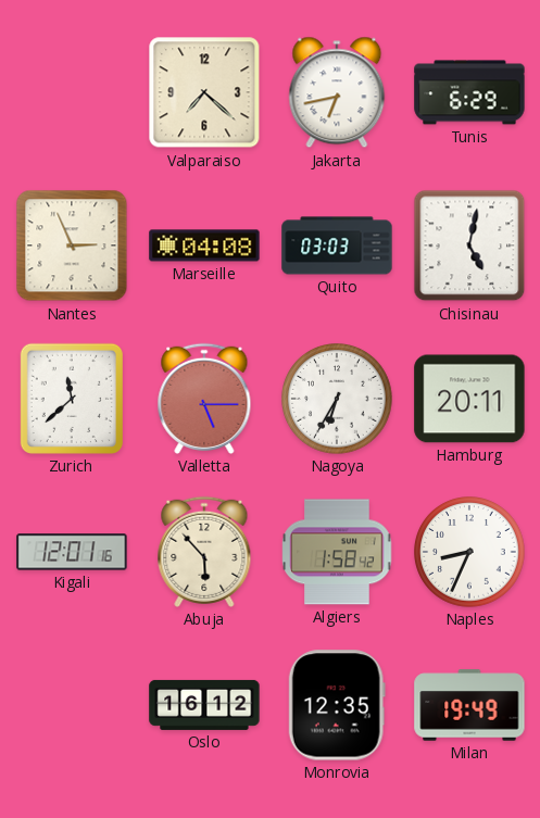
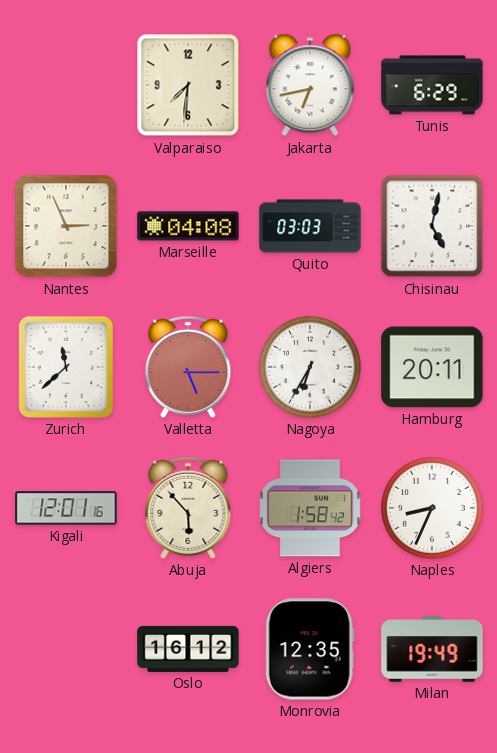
Valparaiso: 7:22 -> 7:31 (188, 85)
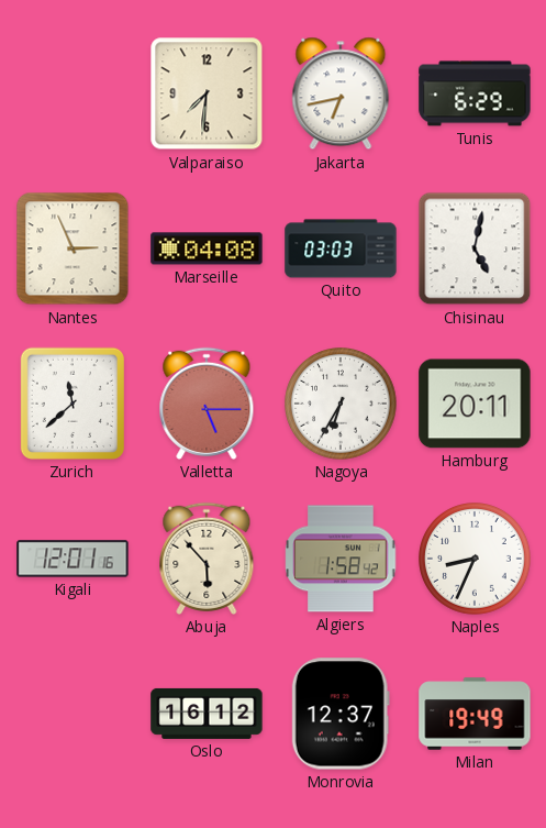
Monrovia: 12:35 -> 12:37 (341, 714)
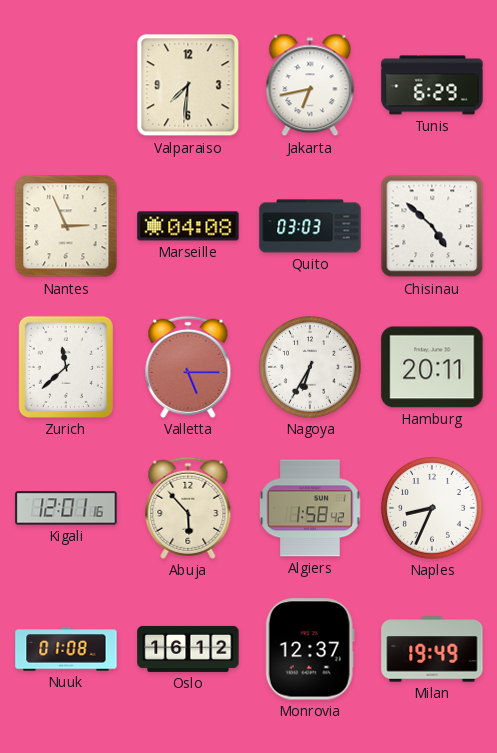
Chisinau: 5:02 -> 4:52 (432, 226)
Nuuk: none -> 01:08 (66, 649)
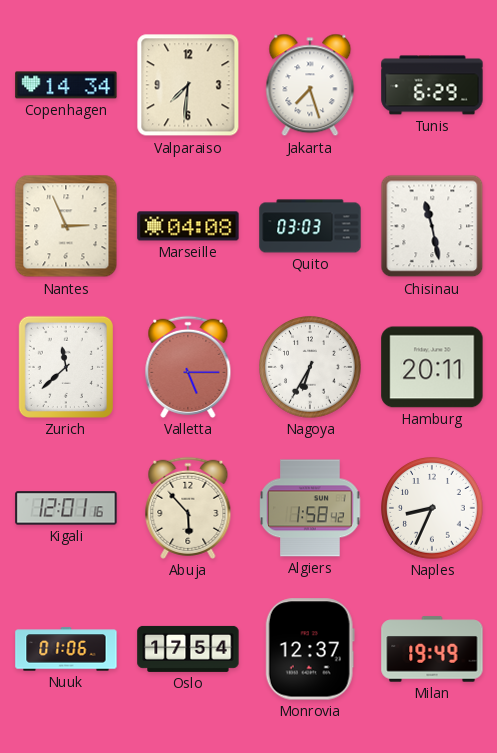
Copenhagen: none -> 14:34 (66, 85)
Jakarta: 6:43 -> 7:27 (310, 85)
Chisinau: 4:52 -> 11:28 (432, 226)
Nuuk: 01:08 -> 01:06 (66, 649)
Oslo: 16:12 -> 17:54 (188, 649)
